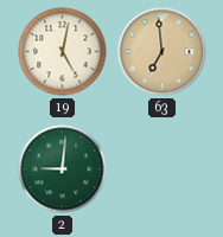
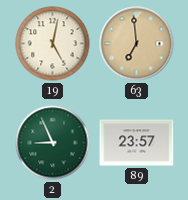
2: 9:01 -> 8:56 (53, 143)
89: none -> 23:57 (137, 143)
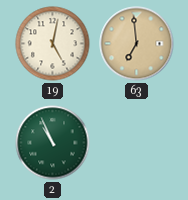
2: 8:56 -> 10:56 (53, 143)
89: 23:57 -> none (137, 143)
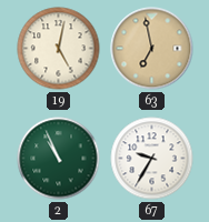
63: 6:59 -> 6:58 (152, 49)
67: none -> 9:35 (152, 159)
